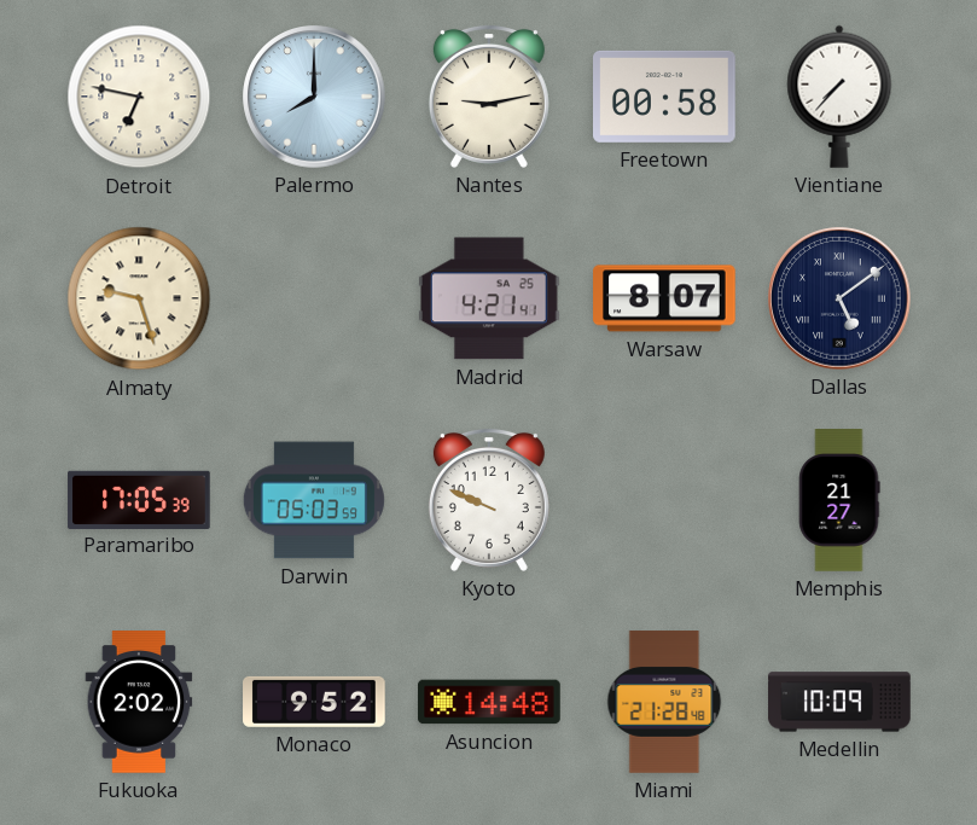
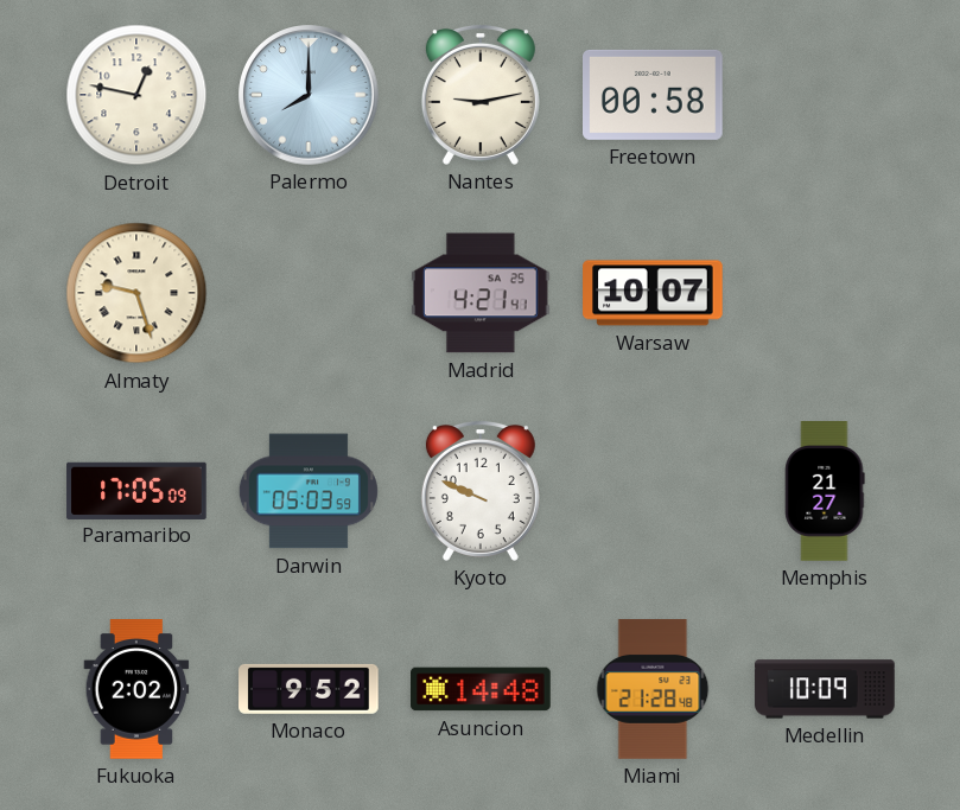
Detroit: 6:47 -> 12:47 (136, 95)
Vientiane: 7:37 -> none (839, 97)
Warsaw: 8:07 -> 10:07 (653, 293)
Dallas: 5:09 -> none (839, 298)
Paramaribo: 17:05:39 -> 17:05:09 (136, 490)
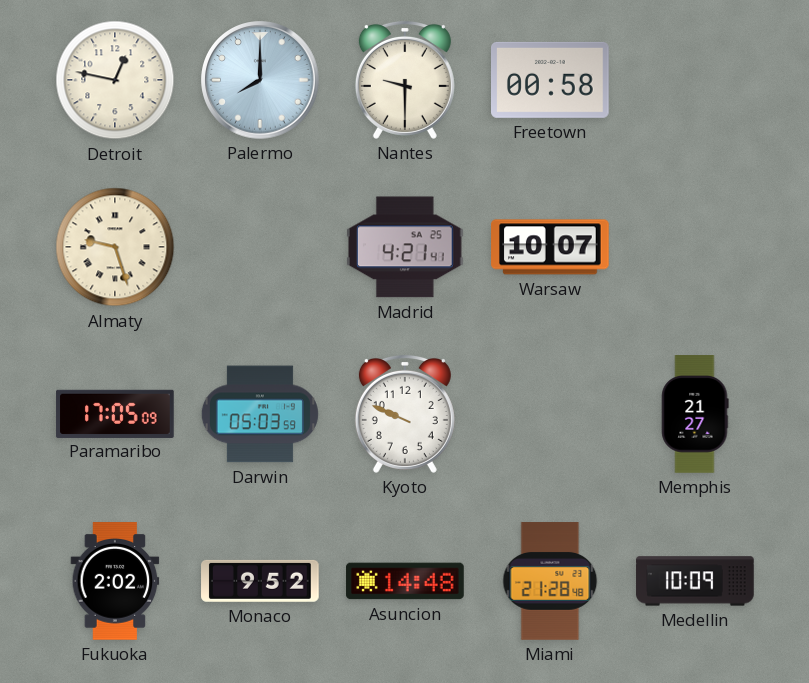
Nantes: 9:13 -> 9:30 (405, 80)
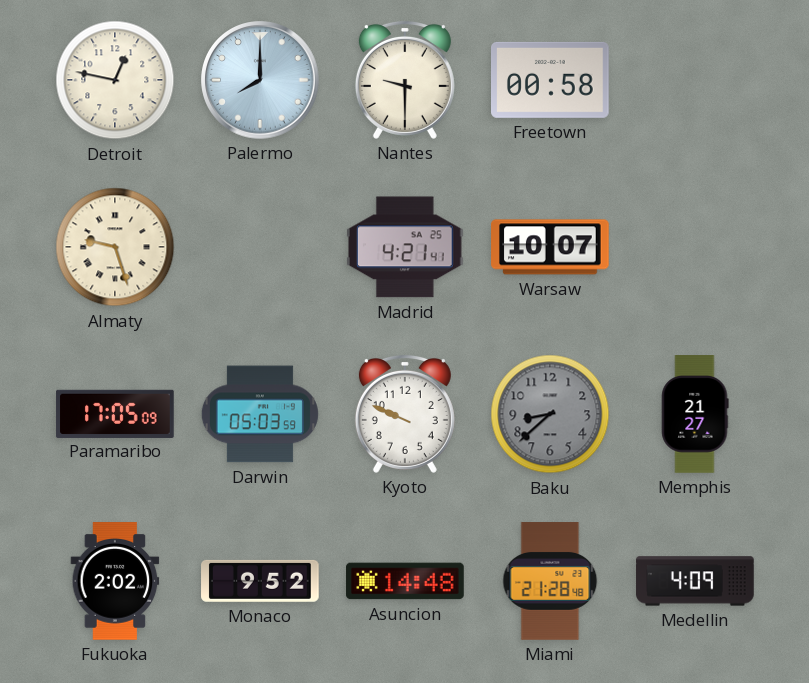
Baku: none -> 8:38 (550, 414)
Medellin: 10:09 -> 4:09 (695, 581)
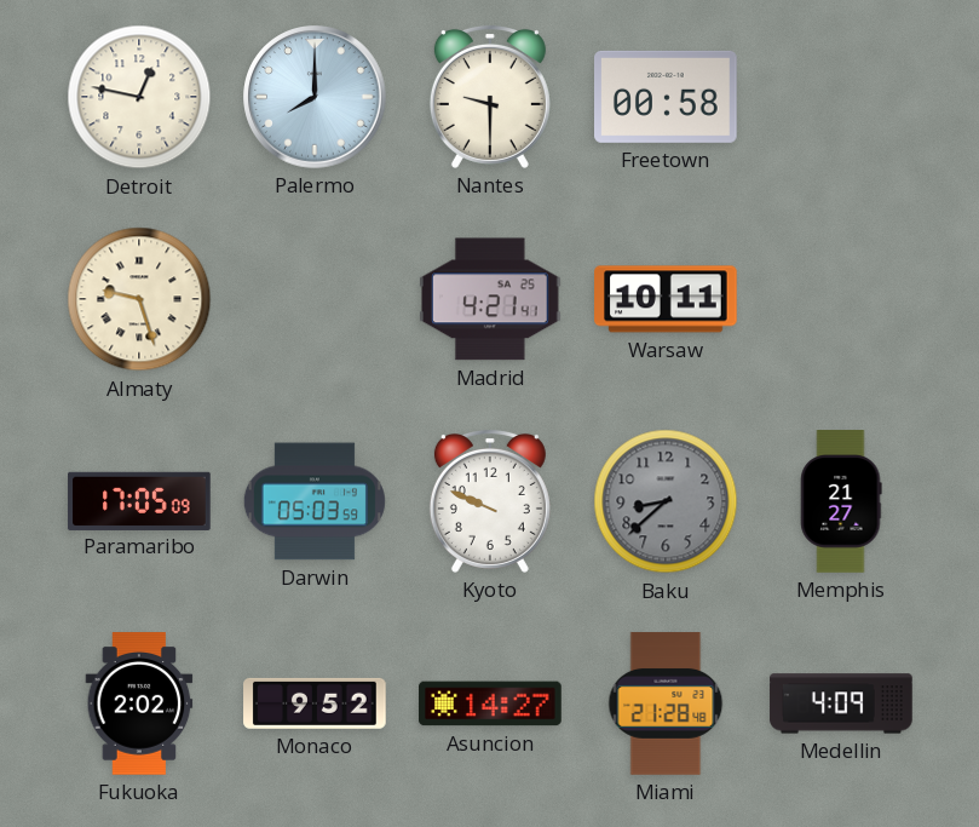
Warsaw: 10:07 -> 10:11 (666, 299)
Asuncion: 14:48 -> 14:27 (490, 703)
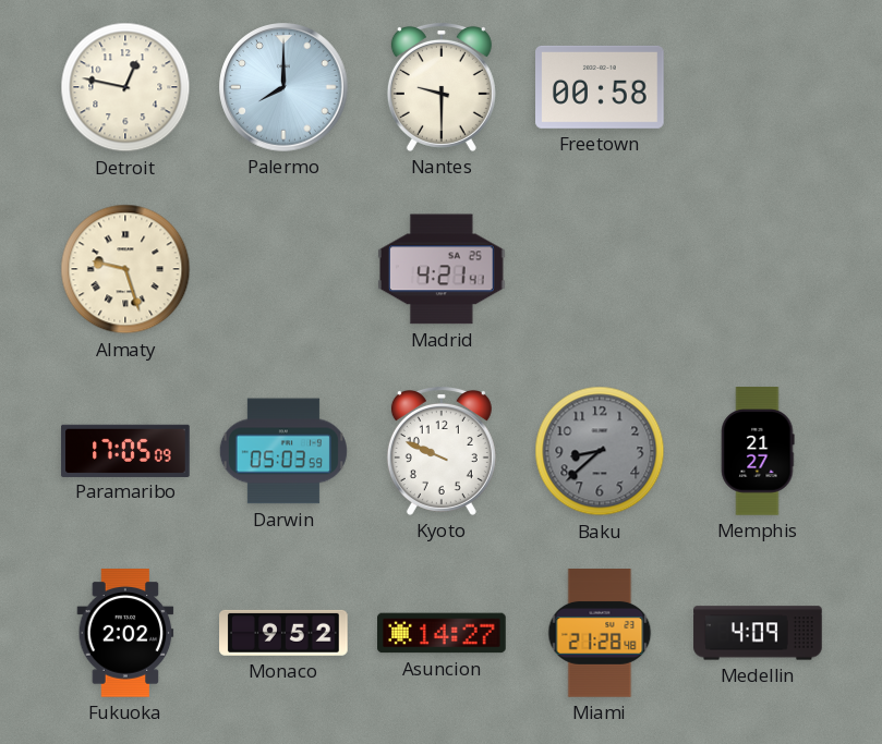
Warsaw: 10:11 -> none (666, 299)
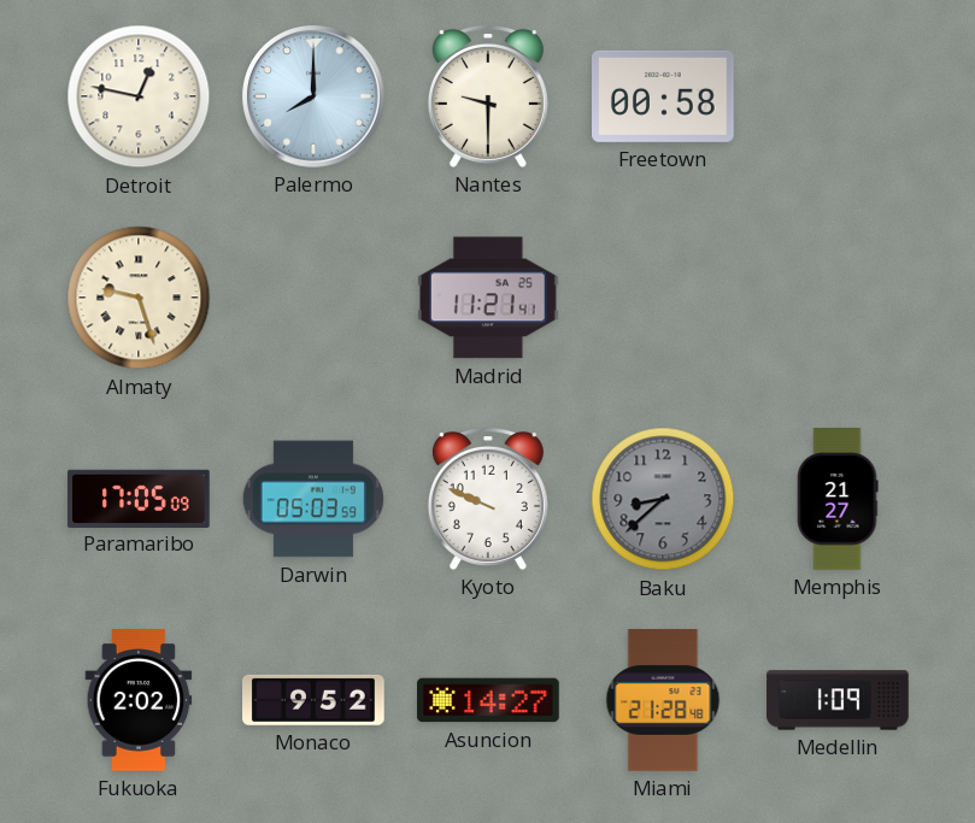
Madrid: 4:21 -> 11:21 (489, 298)
Medellin: 4:09 -> 1:09 (838, 700)
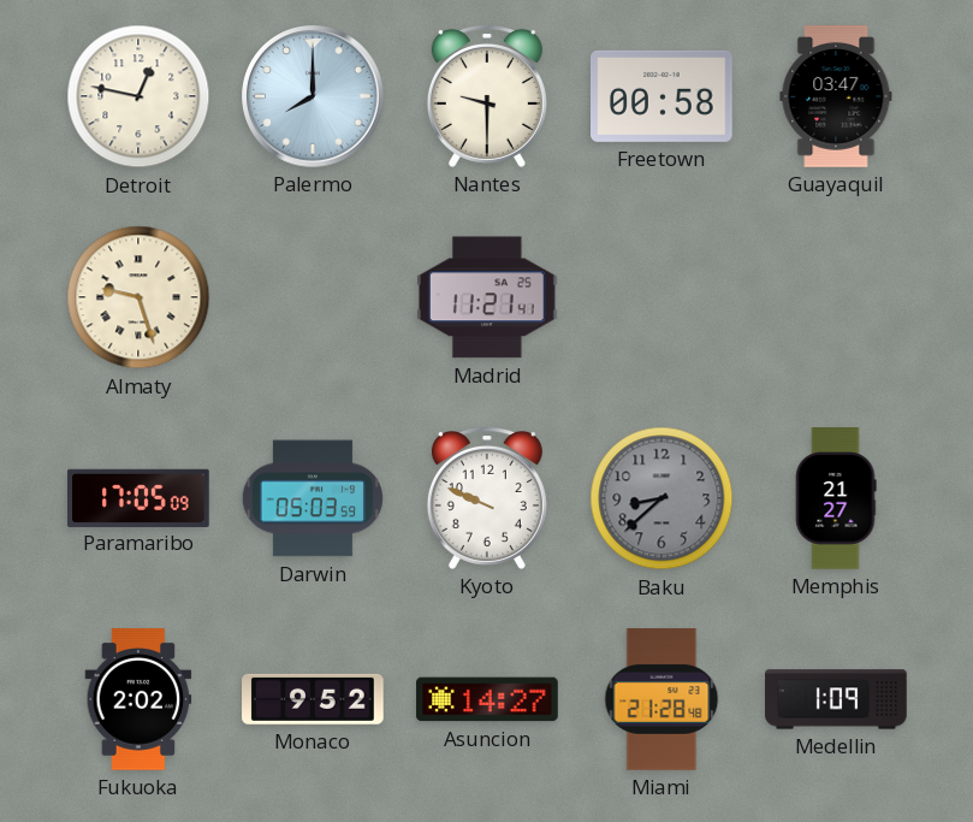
Guayaquil: none -> 03:47 (836, 96)
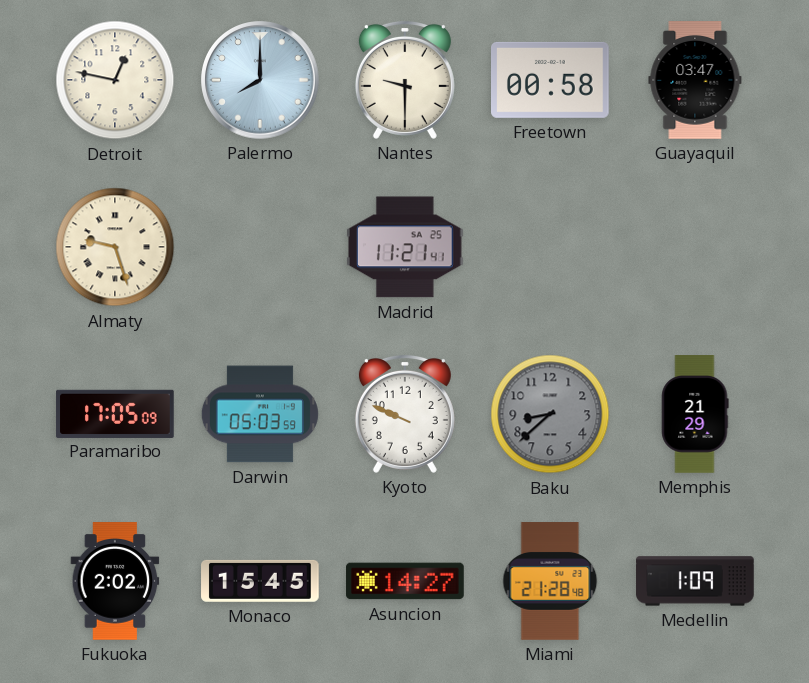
Memphis: 21:27 -> 21:29 (695, 414)
Monaco: 9:52 -> 15:45 (260, 581)
